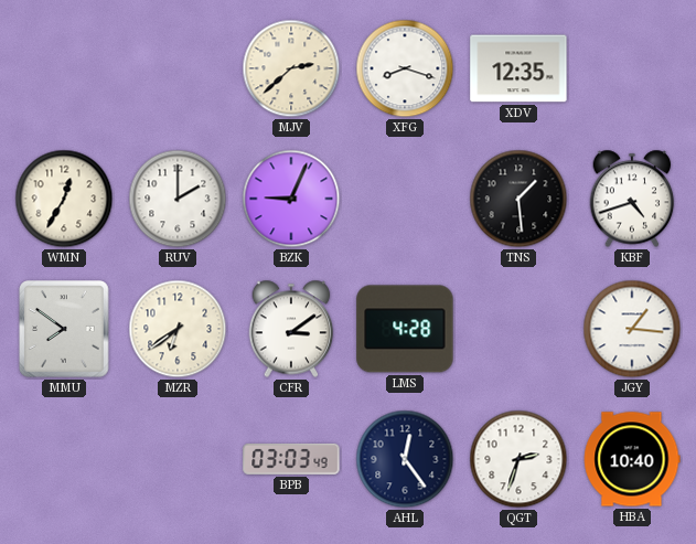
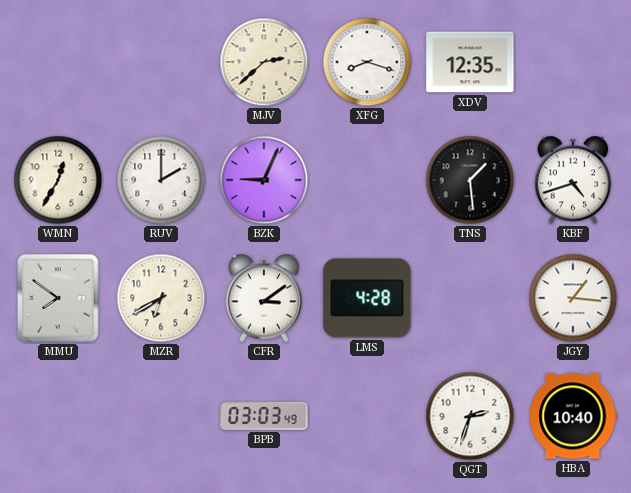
MZR: 6:39 -> 6:40 (161, 298)
AHL: 12:24 -> none (405, 459)
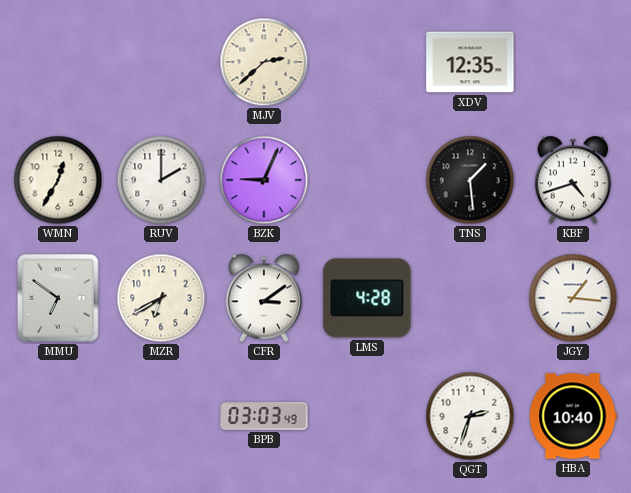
XFG: 8:18 -> none (367, 62)
MMU: 7:51 -> 6:51 (59, 299)
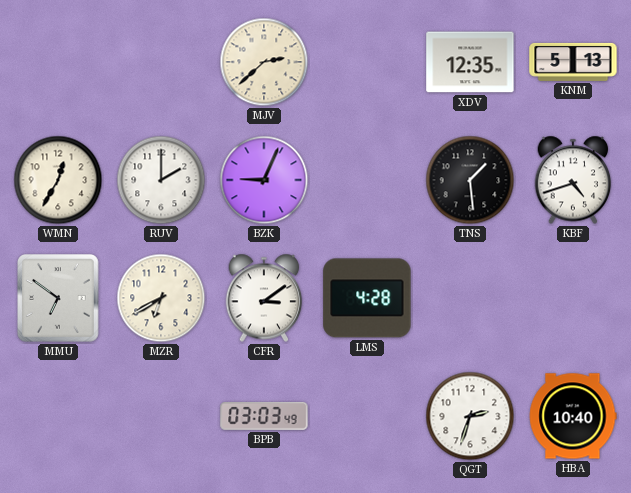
KNM: none -> 5:13 (573, 62)
JGY: 1:16 -> none (573, 298)
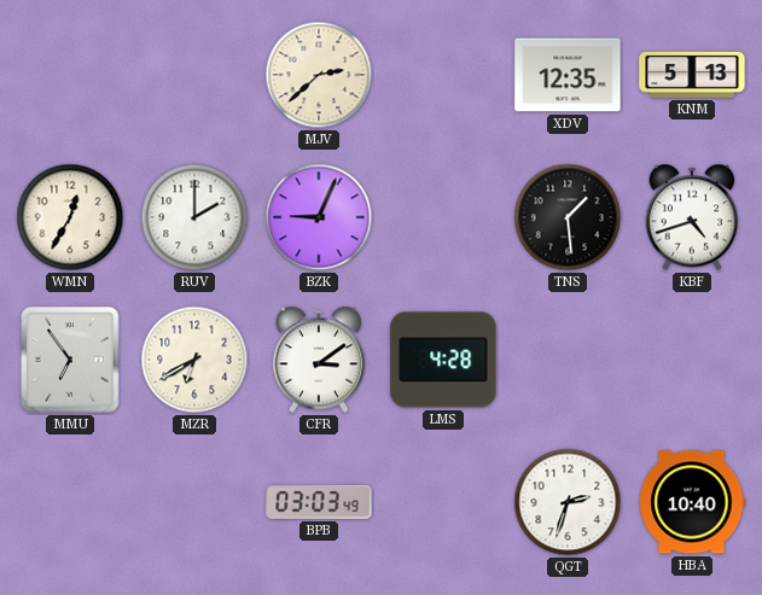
MMU: 6:51 -> 6:54 (71, 361)
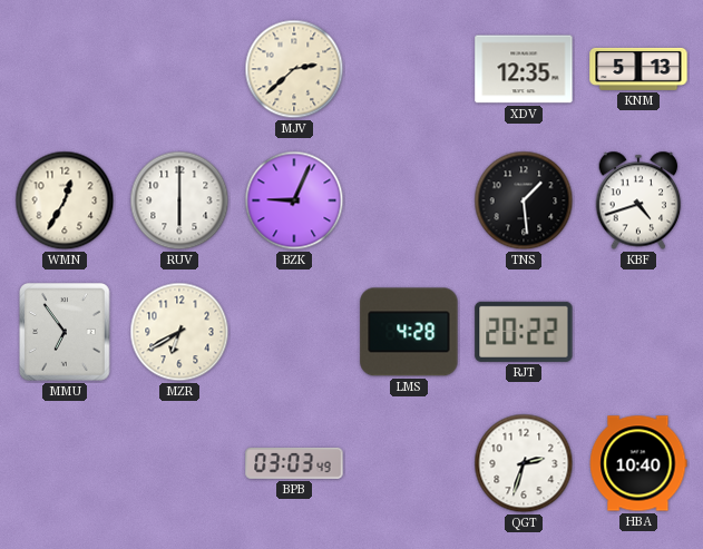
RUV: 2:00 -> 6:00 (179, 200)
CFR: 3:09 -> none (319, 360)
RJT: none -> 20:22 (524, 332)
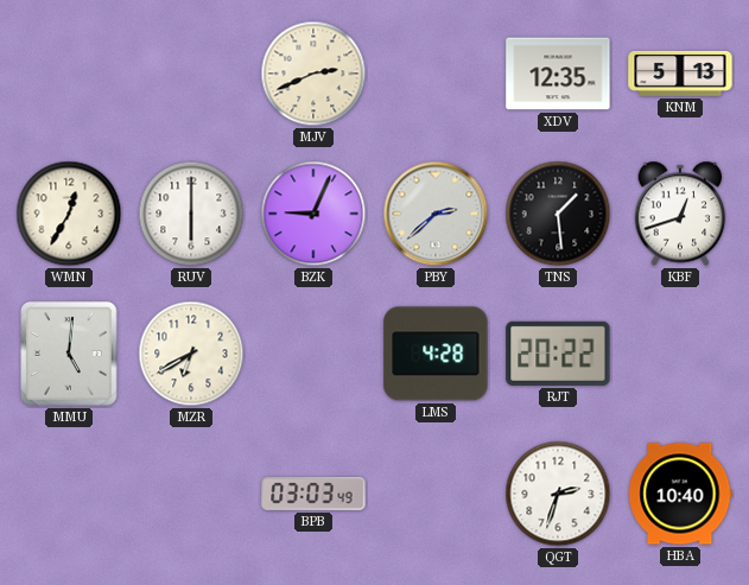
MJV: 2:38 -> 2:41 (313, 74)
PBY: none -> 2:38 (436, 214)
KBF: 4:42 -> 12:42 (680, 214)
MMU: 6:54 -> 5:01 (70, 355)
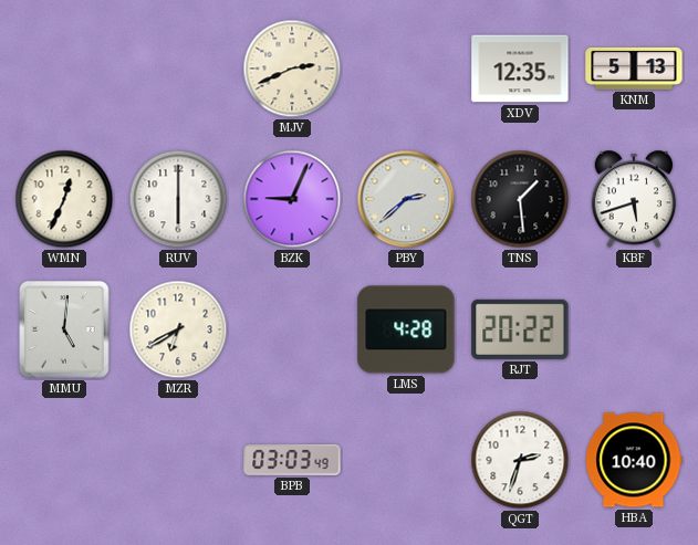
WMN: 12:35 -> 12:34 (64, 199)
KBF: 12:42 -> 5:42 (634, 199)
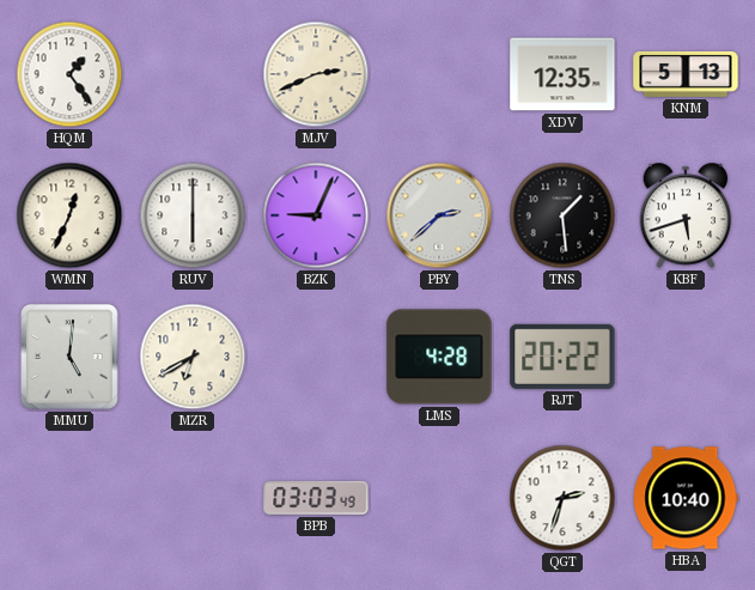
HQM: none -> 1:24 (69, 74)
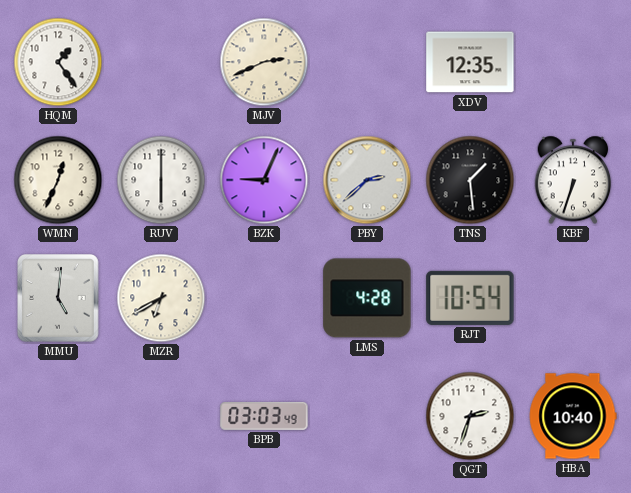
KNM: 5:13 -> none (686, 74)
KBF: 5:42 -> 6:33 (573, 180)
RJT: 20:22 -> 10:54 (470, 298)
